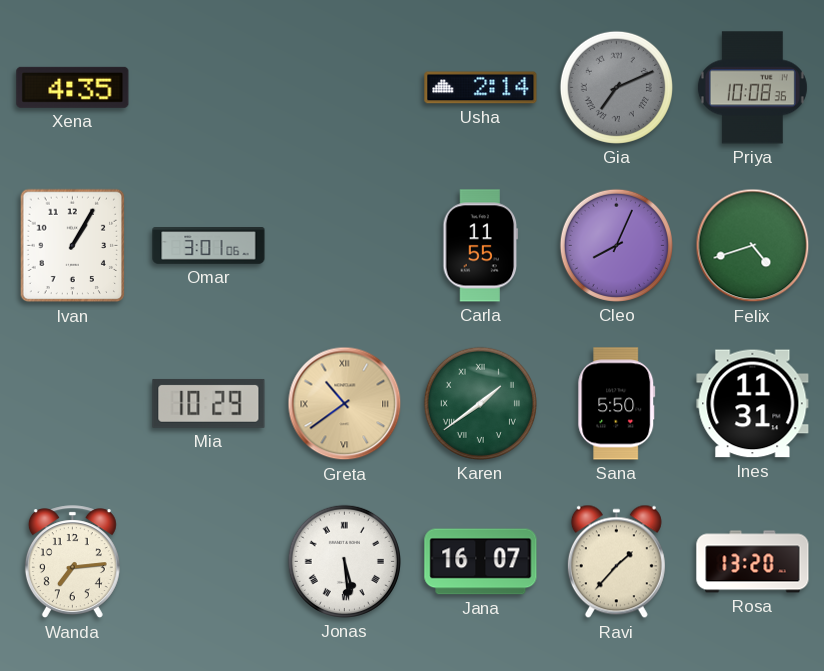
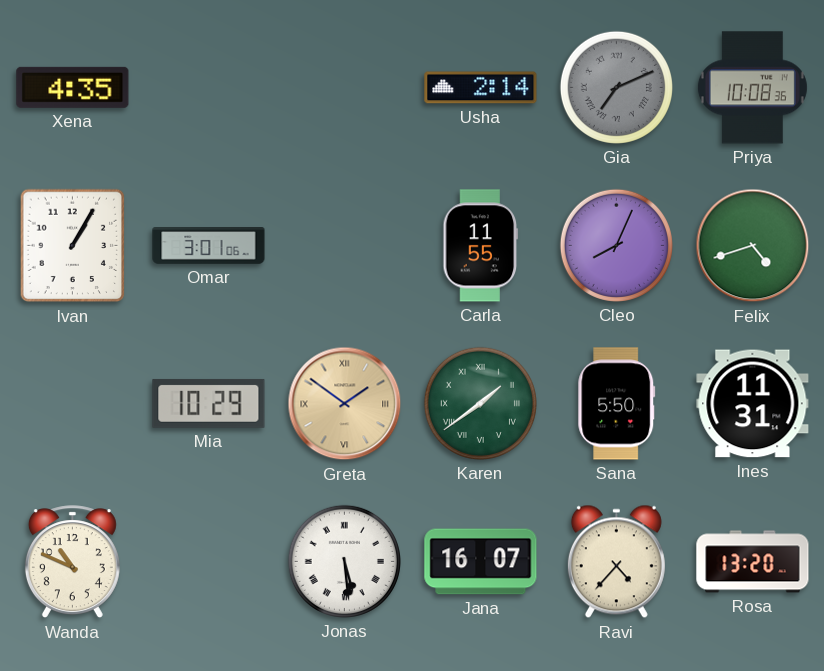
Greta: 10:39 -> 1:51 (345, 404)
Wanda: 7:14 -> 10:49 (72, 562)
Ravi: 1:37 -> 4:37 (616, 562)
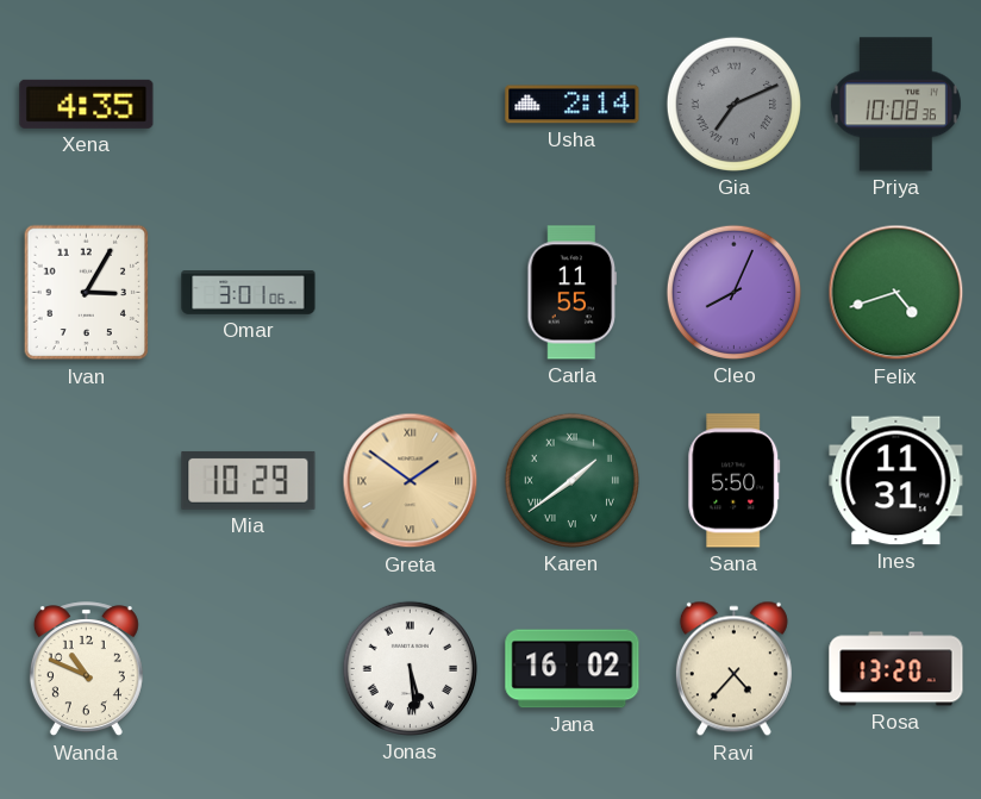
Ivan: 1:05 -> 3:05 (87, 293)
Jana: 16:07 -> 16:02 (573, 669)
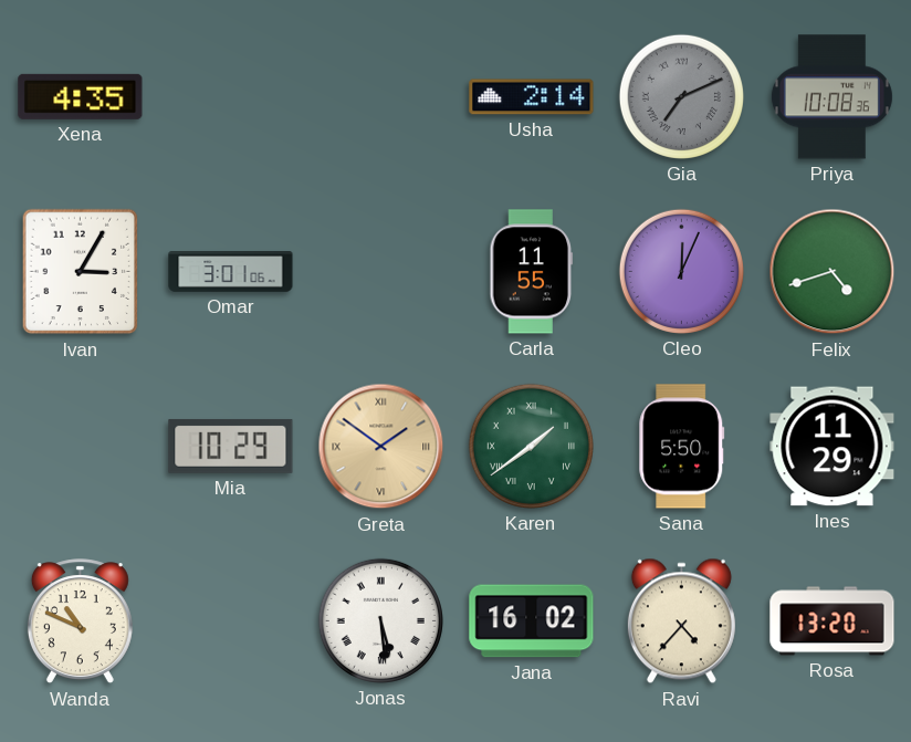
Cleo: 8:04 -> 12:04 (681, 271)
Ines: 11:31 -> 11:29 (833, 447)
